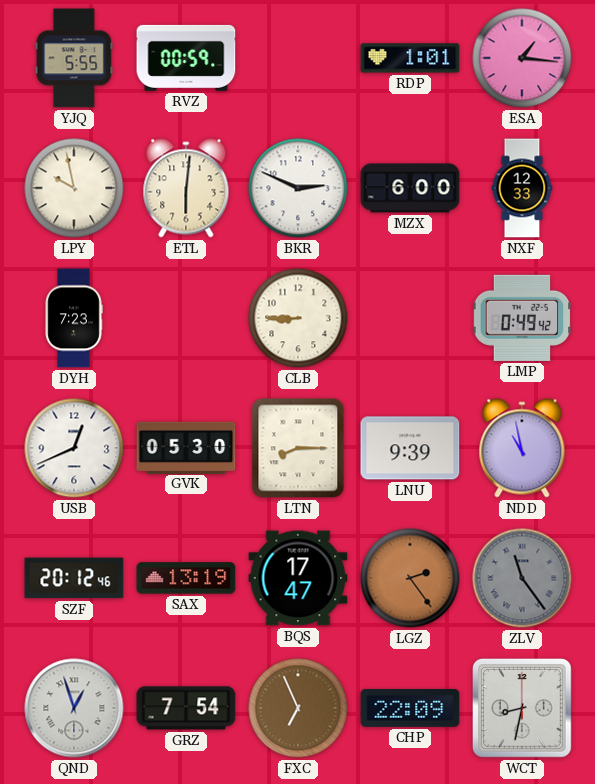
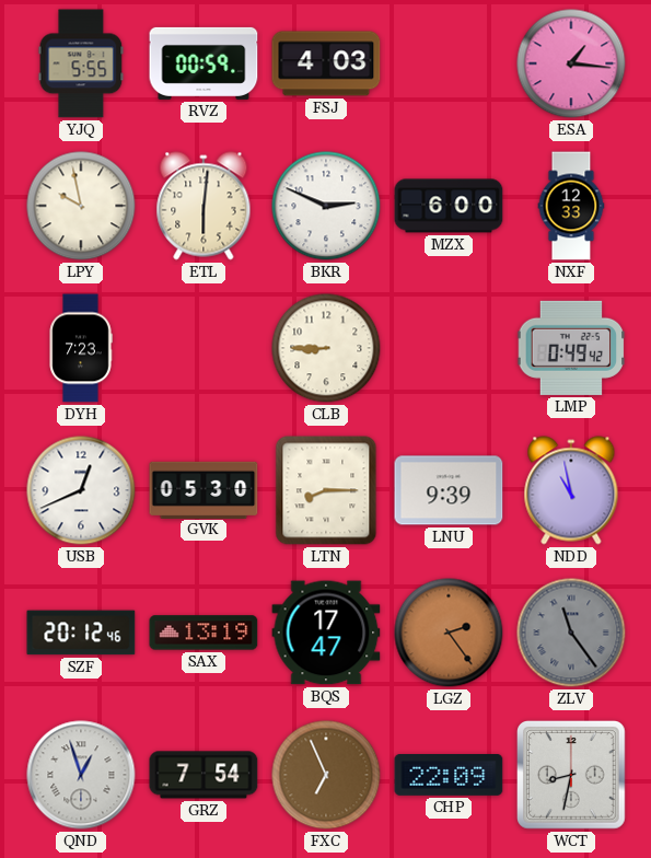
FSJ: none -> 4:03 (326, 63)
RDP: 1:01 -> none (410, 58)
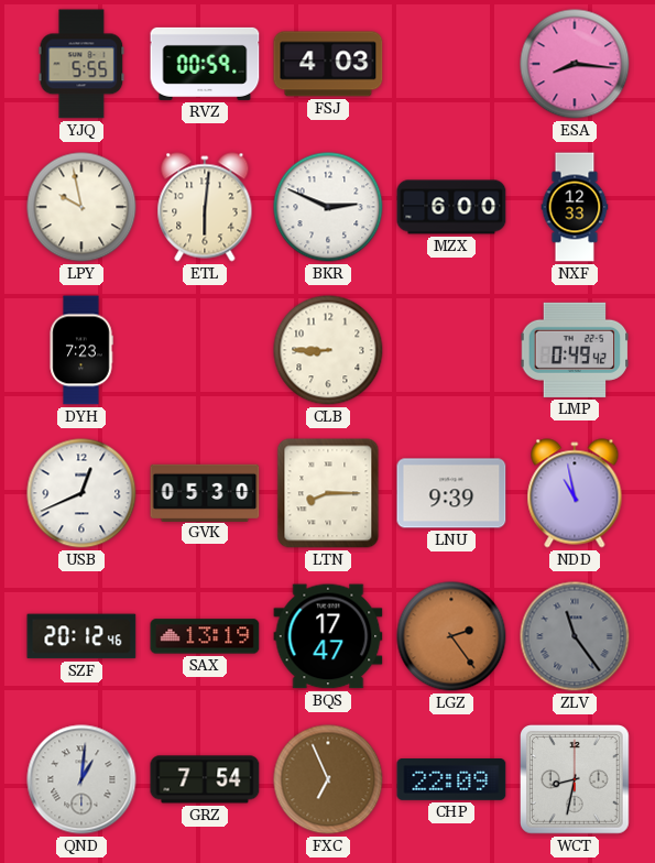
ESA: 1:16 -> 8:16 (575, 64)
QND: 12:57 -> 1:01 (81, 779)
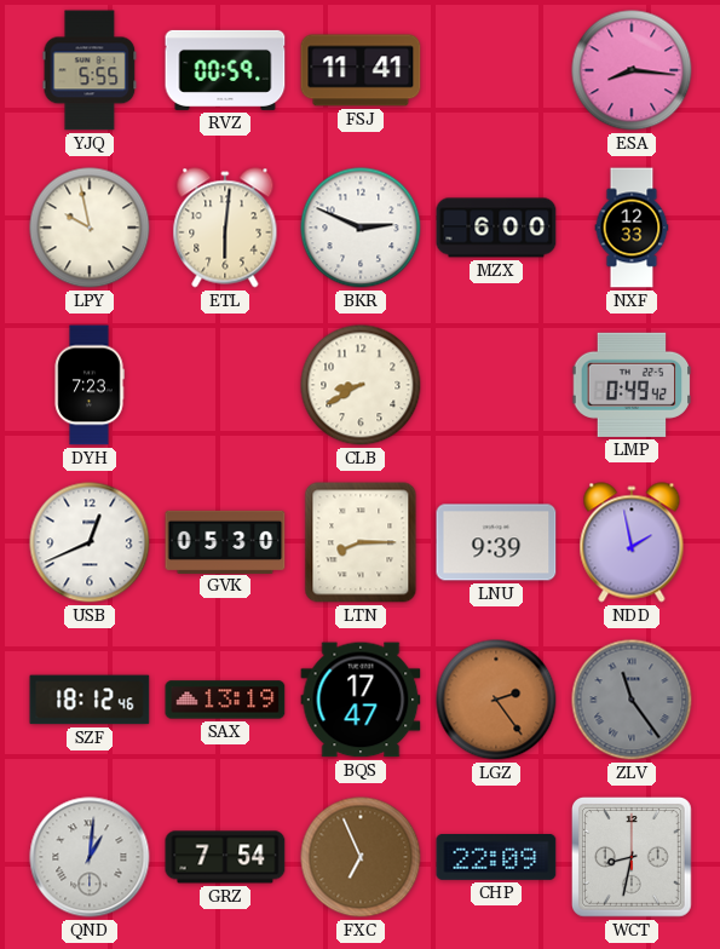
FSJ: 4:03 -> 11:41 (361, 70)
CLB: 8:45 -> 8:40 (361, 385)
NDD: 10:58 -> 1:58 (632, 542)
SZF: 20:12 -> 18:12 (90, 700)
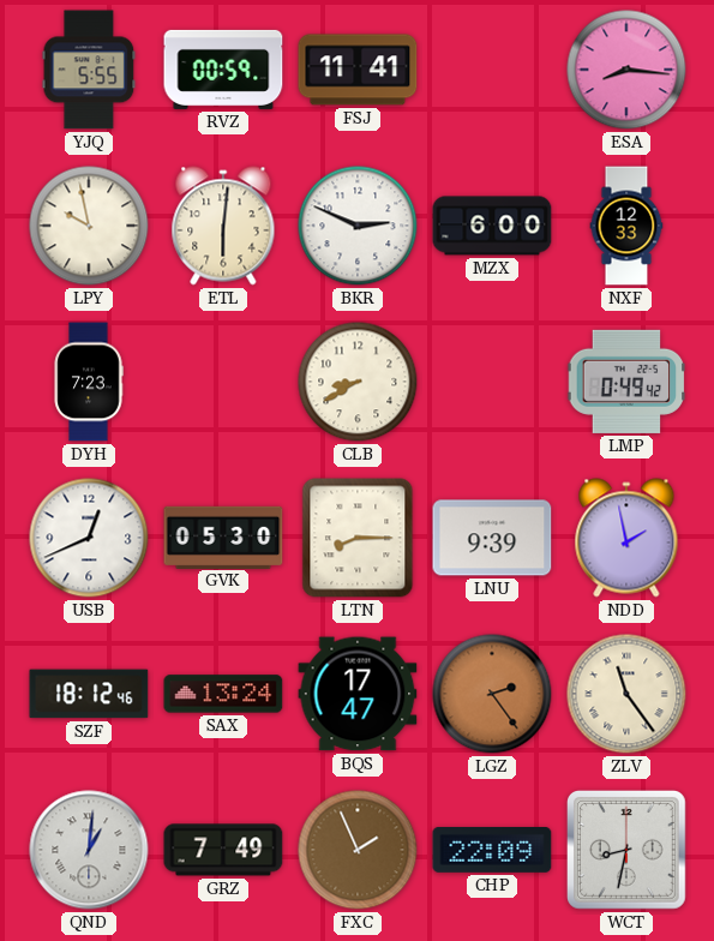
SAX: 13:19 -> 13:24 (223, 694)
ZLV dial: grey -> cream (626, 694)
GRZ: 7:54 -> 7:49 (223, 850)
FXC: 6:56 -> 1:56 (358, 850)
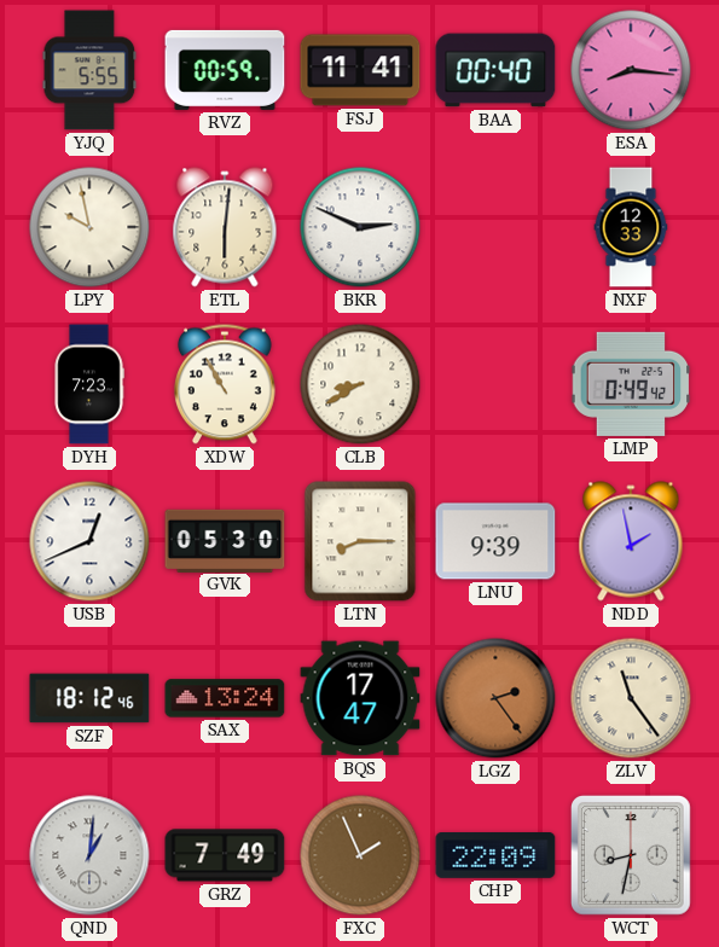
BAA: none -> 00:40 (495, 70)
MZX: 6:00 -> none (492, 226)
XDW: none -> 10:55 (225, 384)
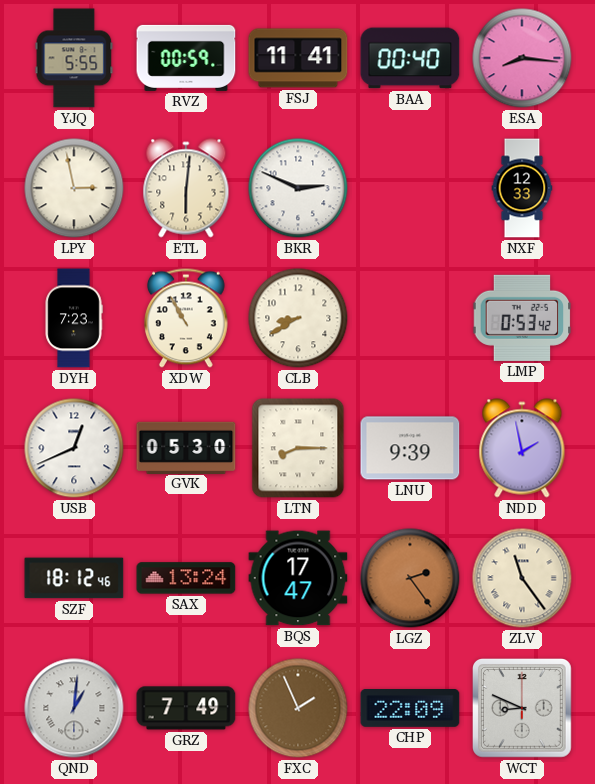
LPY: 9:58 -> 2:58 (74, 188)
LMP: 0:49 -> 0:53 (522, 318)
WCT: 8:32 -> 8:49 (523, 709)
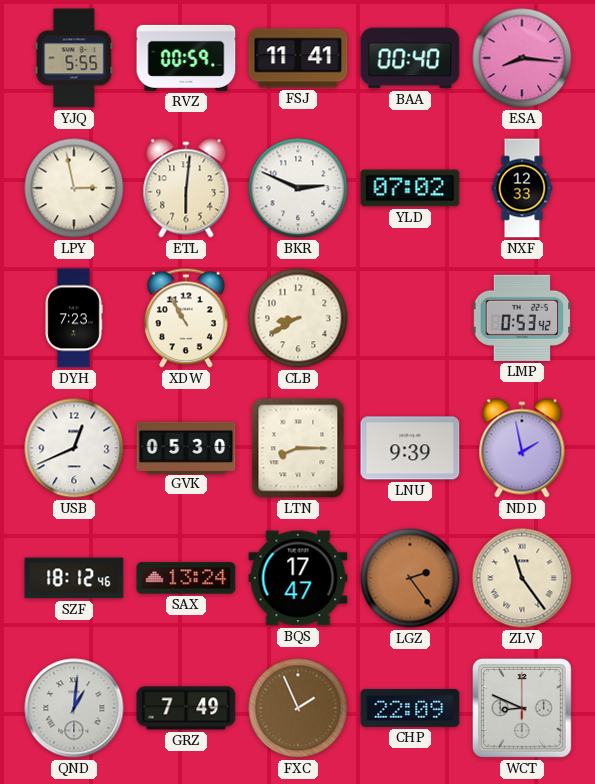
YLD: none -> 07:02 (410, 188)
